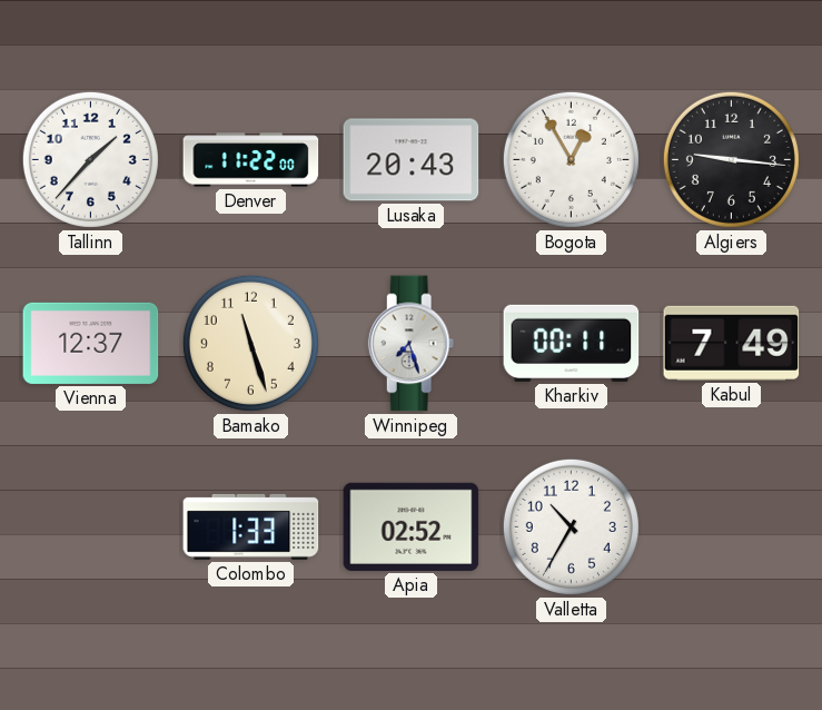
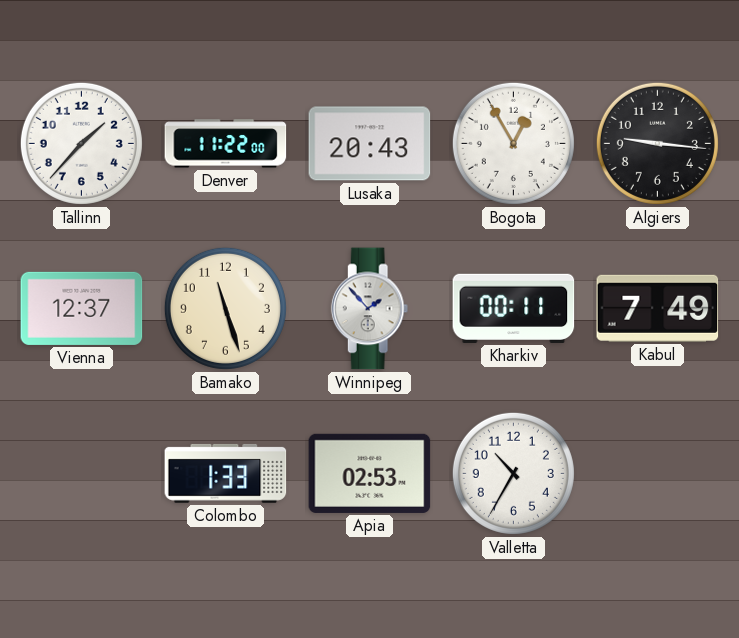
Winnipeg: 7:27 -> 1:53 (370, 309)
Apia: 02:52 -> 02:53 (370, 473)
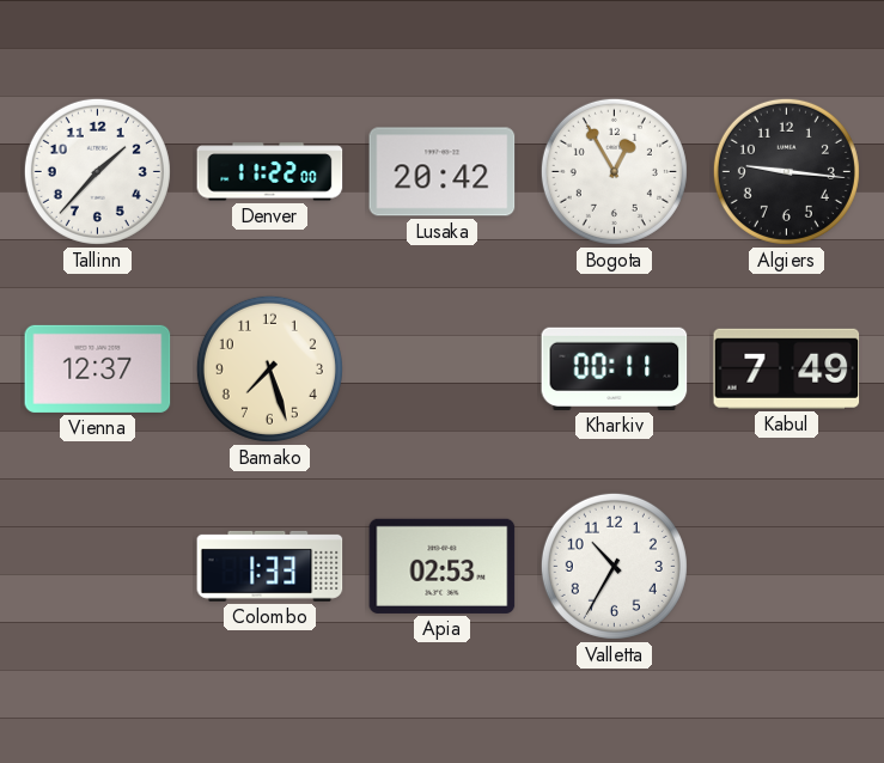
Lusaka: 20:43 -> 20:42 (443, 172)
Bamako: 11:27 -> 7:27 (269, 368)
Winnipeg: 1:53 -> none (370, 309)
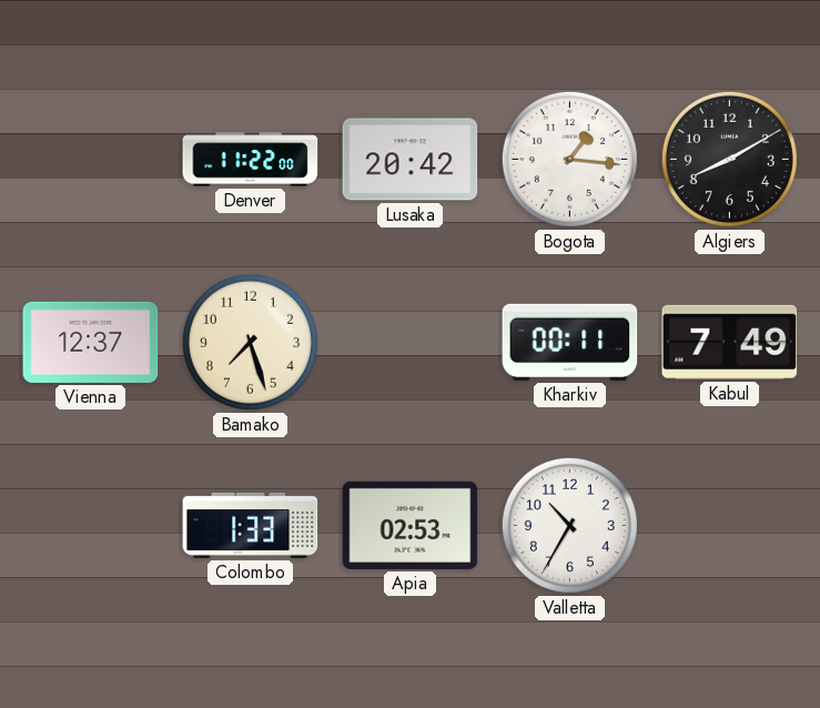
Tallinn: 1:37 -> none (97, 171)
Bogota: 12:55 -> 1:16 (569, 159)
Algiers: 9:16 -> 8:10 (729, 159)
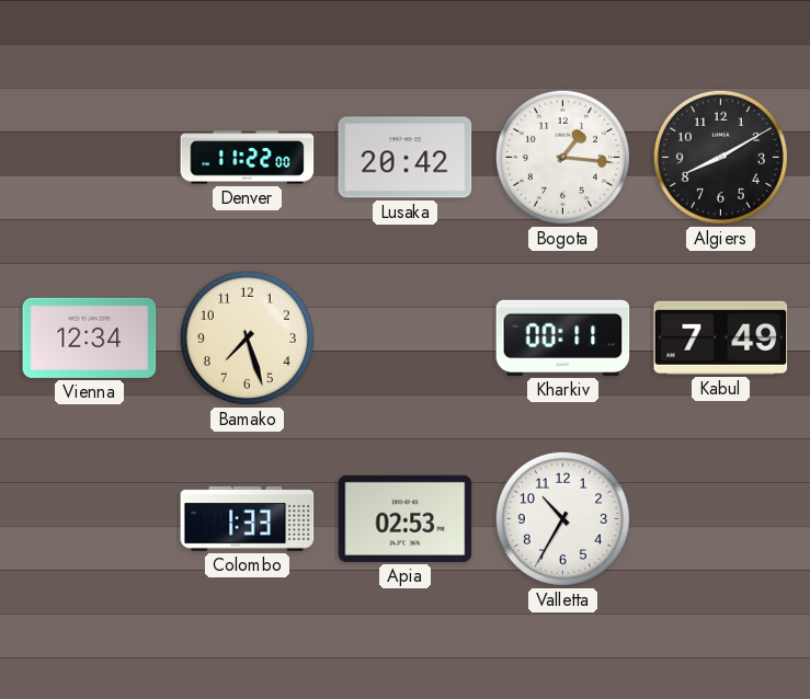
Vienna: 12:37 -> 12:34 (90, 337)
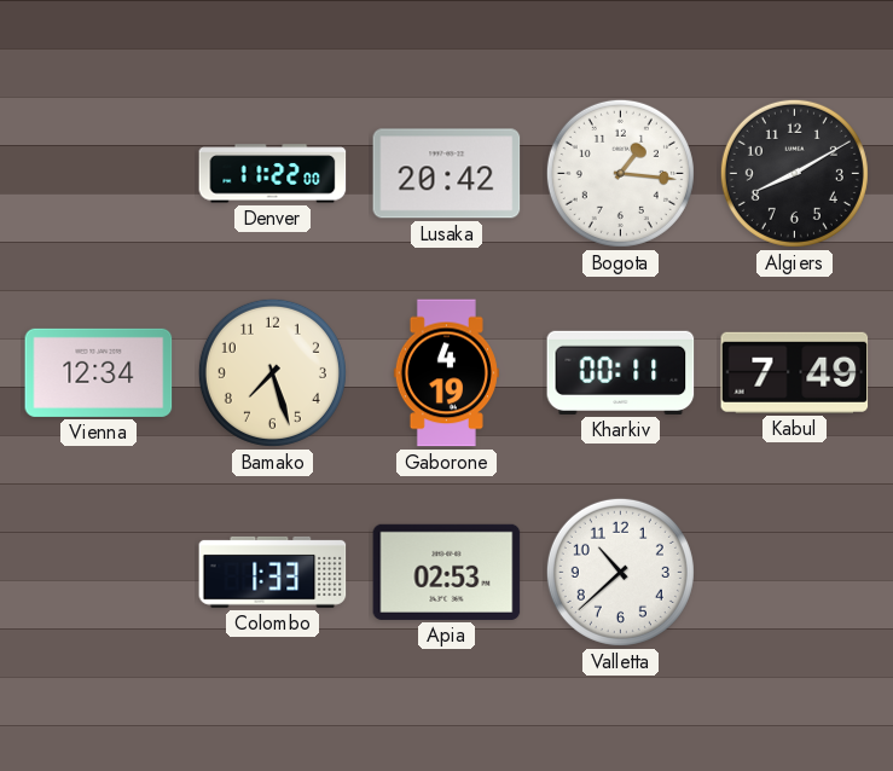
Gaborone: none -> 4:19 (446, 373)
Valletta: 10:35 -> 10:38 (620, 572)
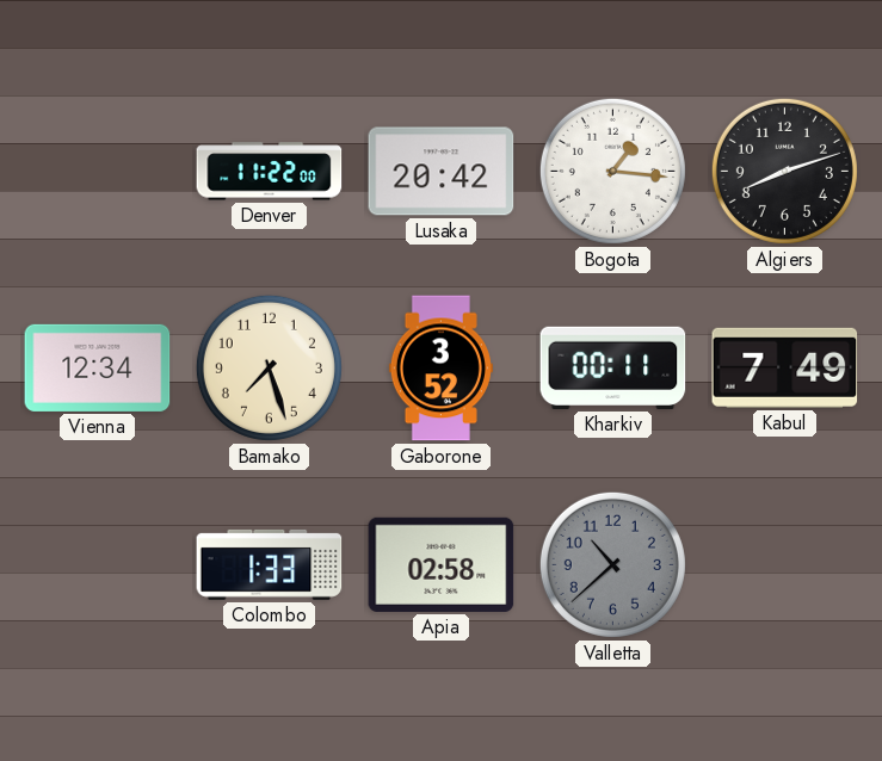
Algiers: 8:10 -> 8:12 (784, 171)
Gaborone: 4:19 -> 3:52 (440, 369)
Apia: 02:53 -> 02:58 (442, 564)
Valletta dial: white -> grey (612, 564)
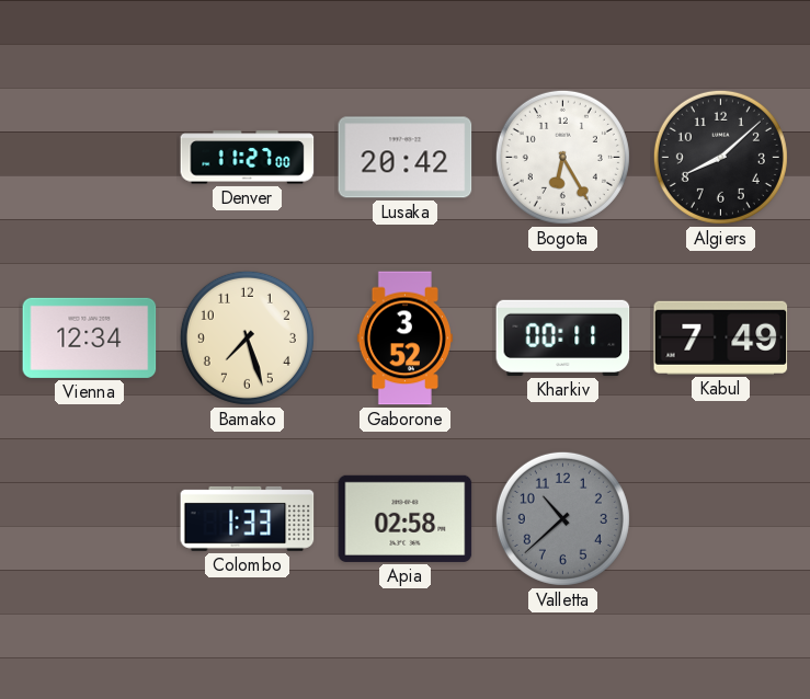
Denver: 11:22 -> 11:27 (248, 158)
Bogota: 1:16 -> 6:25 (562, 157)
Algiers: 8:12 -> 8:08 (720, 157)
